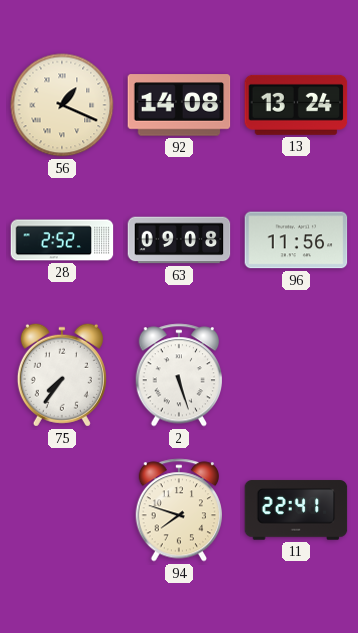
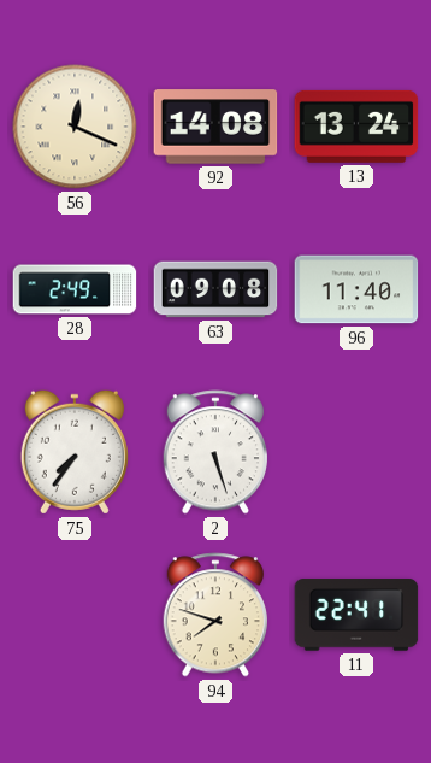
56: 1:19 -> 12:19 (75, 127)
28: 2:52 -> 2:49 (75, 289)
96: 11:56 -> 11:40 (356, 289)
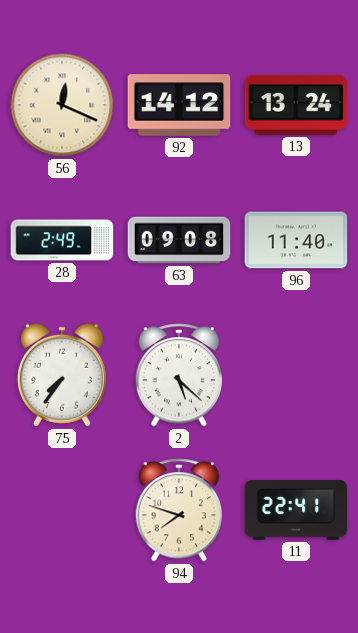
92: 14:08 -> 14:12 (179, 105)
2: 5:27 -> 5:22 (178, 375)
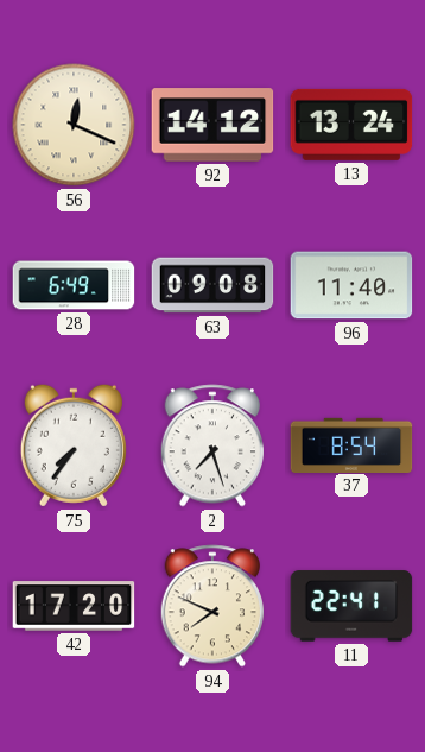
28: 2:49 -> 6:49 (74, 285)
2: 5:22 -> 7:27 (211, 445)
37: none -> 8:54 (351, 444)
42: none -> 17:20 (74, 606)
94: 7:48 -> 7:49 (211, 606)
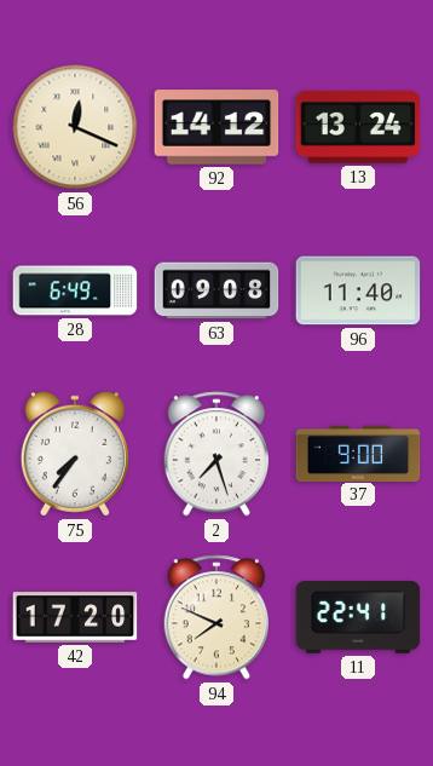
37: 8:54 -> 9:00 (358, 453)
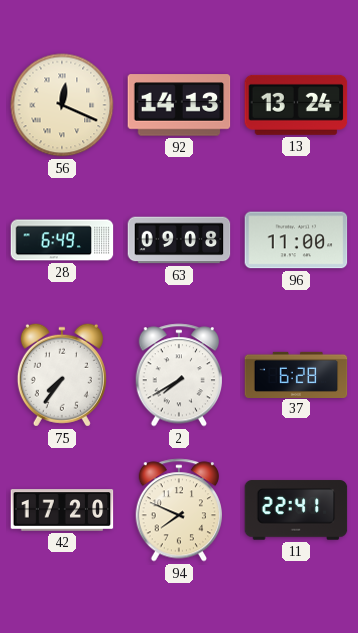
92: 14:12 -> 14:13 (179, 105)
96: 11:40 -> 11:00 (296, 240)
2: 7:27 -> 7:40 (178, 375)
37: 9:00 -> 6:28 (296, 374)
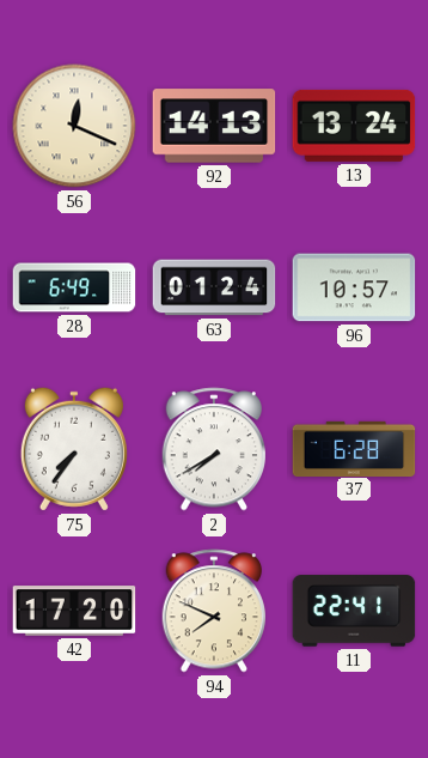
63: 09:08 -> 01:24 (214, 287)
96: 11:00 -> 10:57 (354, 287)
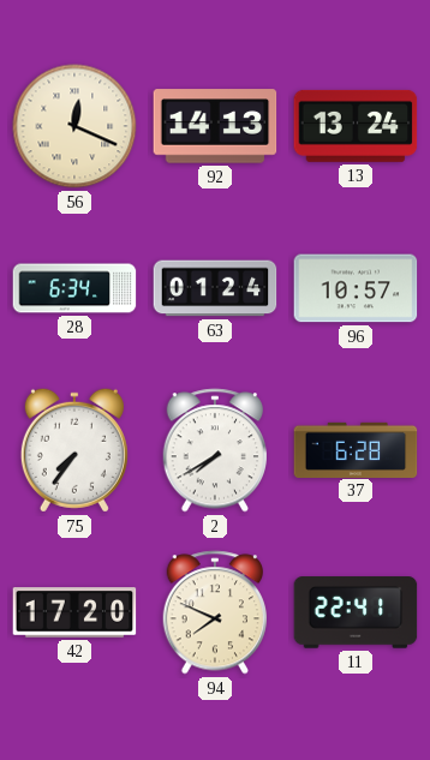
28: 6:49 -> 6:34 (74, 288)
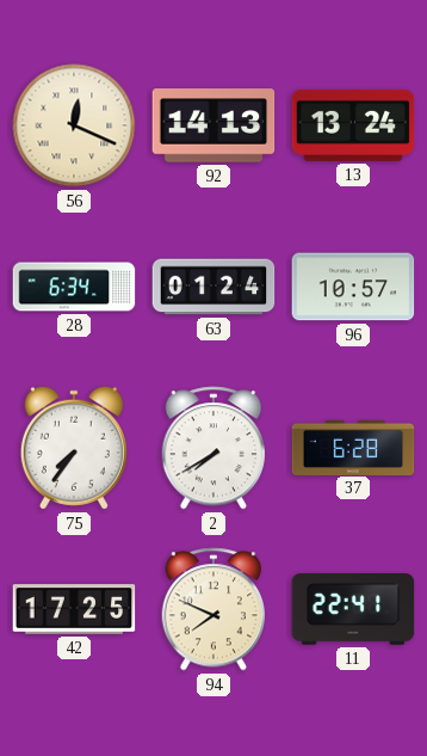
42: 17:20 -> 17:25 (74, 609)
